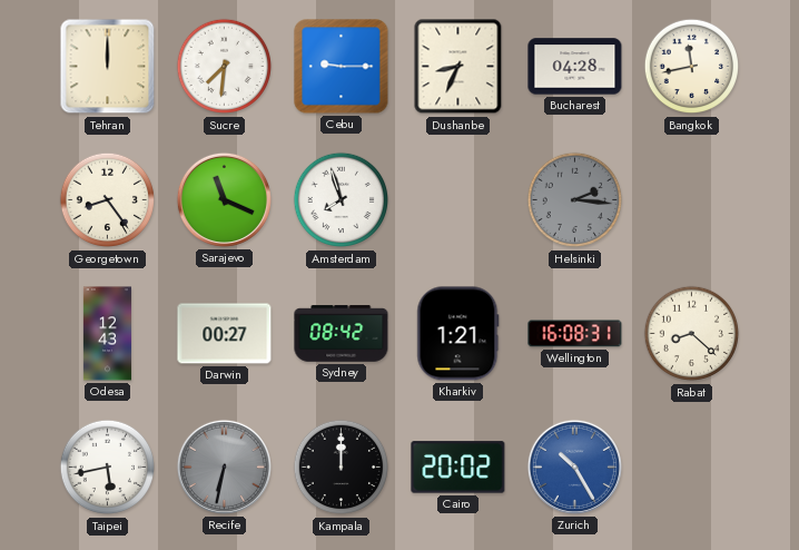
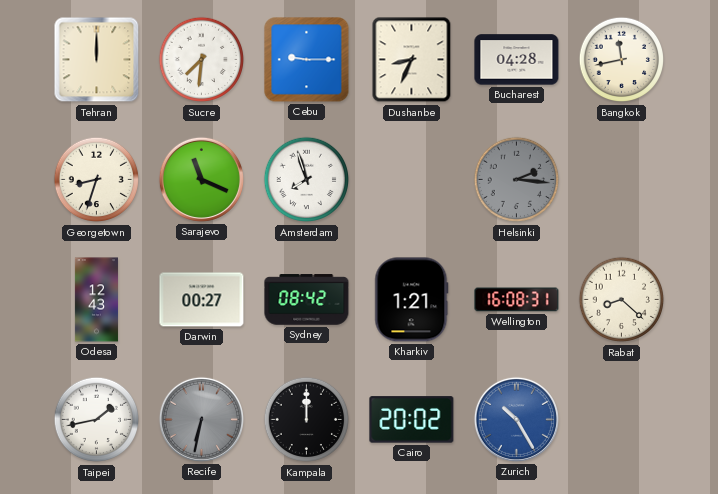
Georgetown: 8:24 -> 8:33 (97, 180)
Taipei: 5:43 -> 1:43 (97, 420)
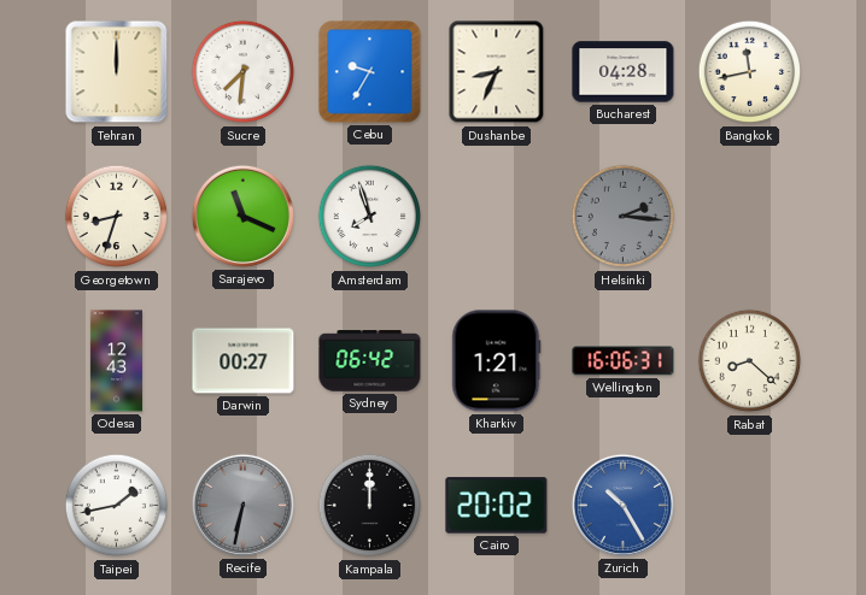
Cebu: 9:15 -> 9:35 (370, 72)
Sydney: 08:42 -> 06:42 (370, 361)
Wellington: 16:08 -> 16:06 (624, 361)
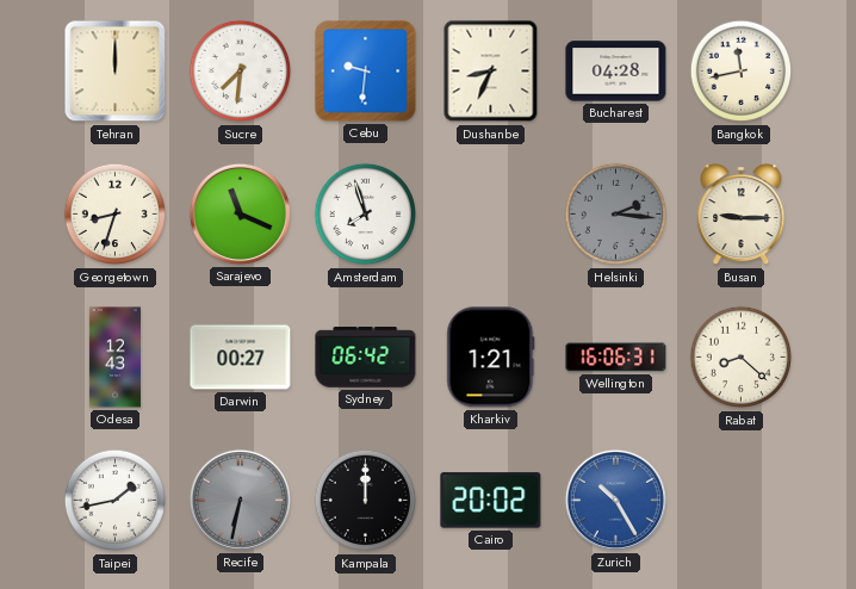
Cebu: 9:35 -> 9:31 (366, 72)
Busan: none -> 9:15 (742, 215)
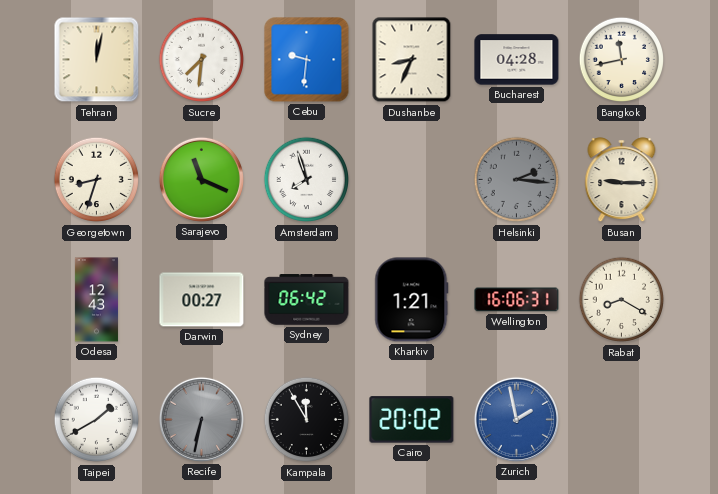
Tehran: 12:00 -> 12:02 (97, 60)
Rabat: 8:22 -> 8:20 (622, 300)
Taipei: 1:43 -> 1:40 (97, 420)
Kampala: 12:00 -> 11:55 (307, 420)
Zurich: 10:25 -> 1:58 (516, 419)
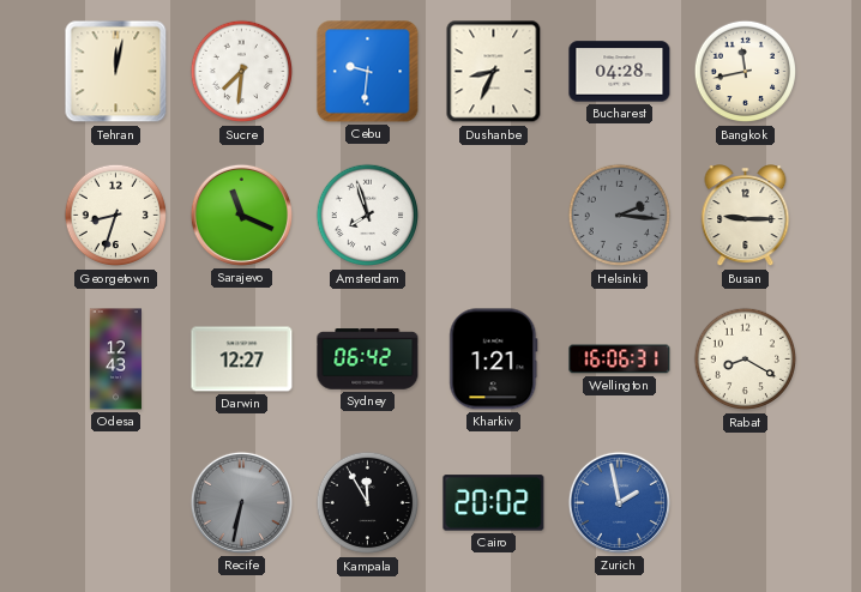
Darwin: 00:27 -> 12:27 (242, 360)
Taipei: 1:40 -> none (97, 420)
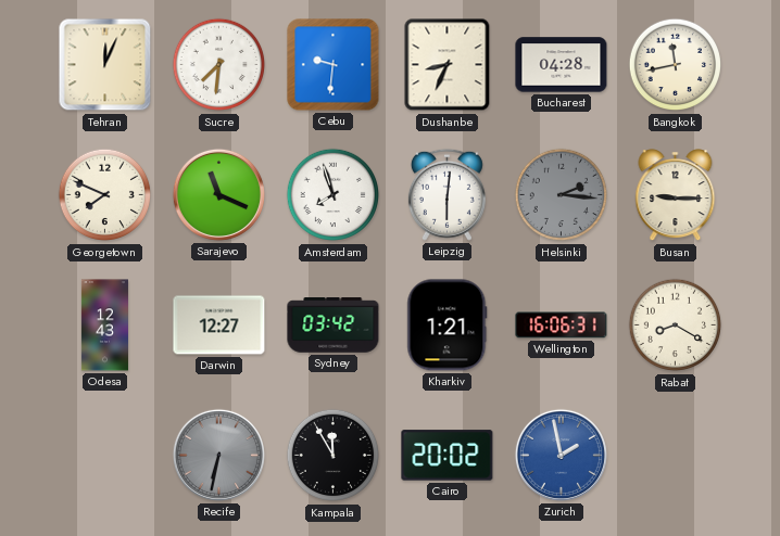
Tehran: 12:02 -> 12:04 (105, 65)
Georgetown: 8:33 -> 7:49 (105, 195)
Leipzig: none -> 6:01 (446, 194)
Sydney: 06:42 -> 03:42 (334, 326)
